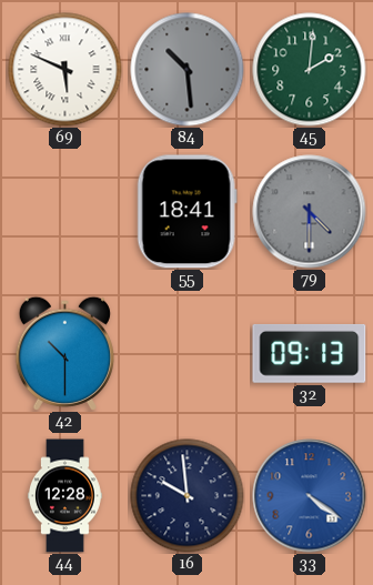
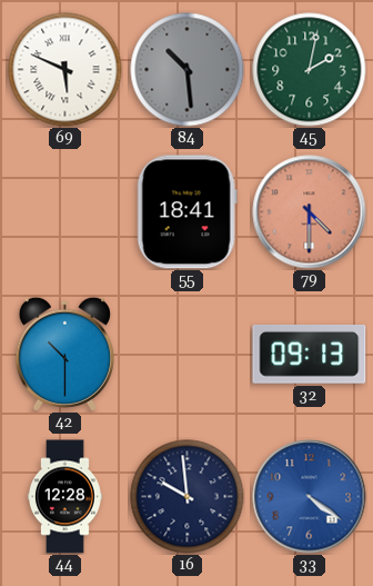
45: 2:01 -> 2:02 (310, 70)
79 dial: grey -> salmon (310, 212)
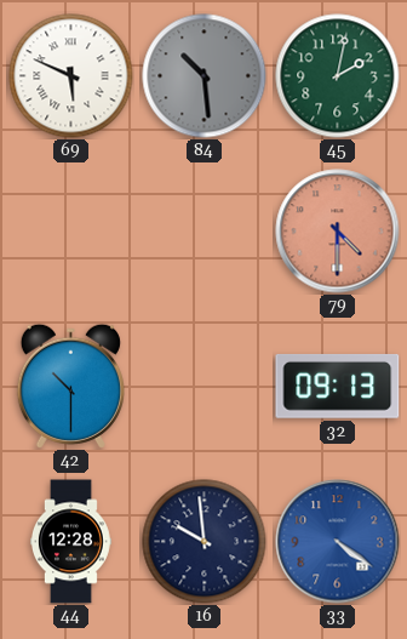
55: 18:41 -> none (186, 212)
